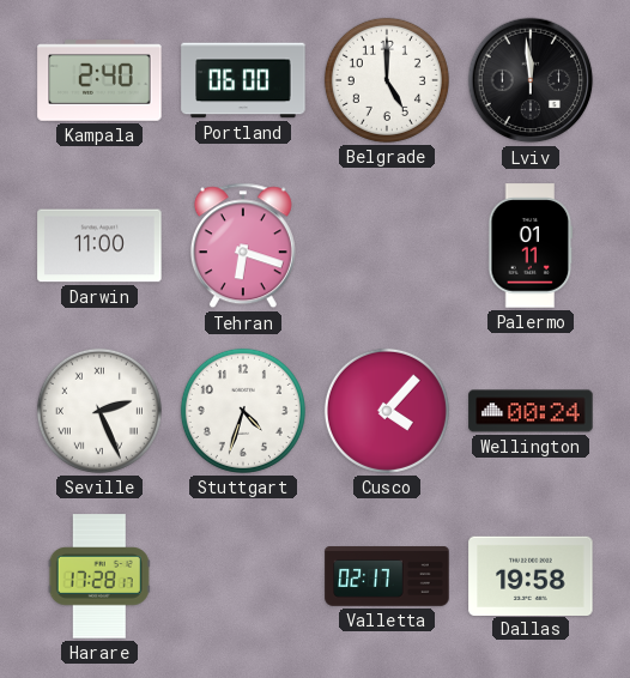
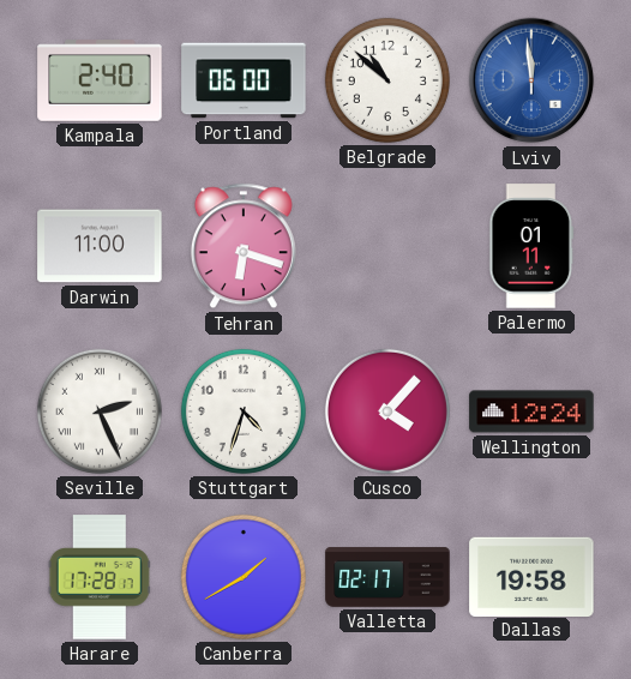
Belgrade: 5:00 -> 10:52 (387, 80)
Lviv dial: black -> blue (531, 80)
Wellington: 00:24 -> 12:24 (531, 411)
Canberra: none -> 1:40 (244, 577)
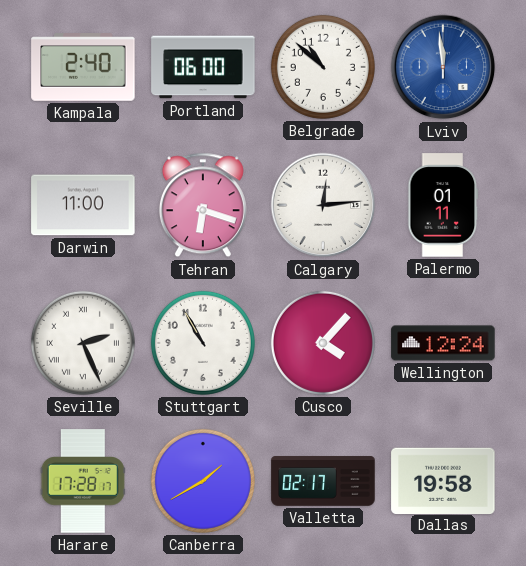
Calgary: none -> 12:14 (323, 205)
Stuttgart: 4:33 -> 10:55 (203, 343)
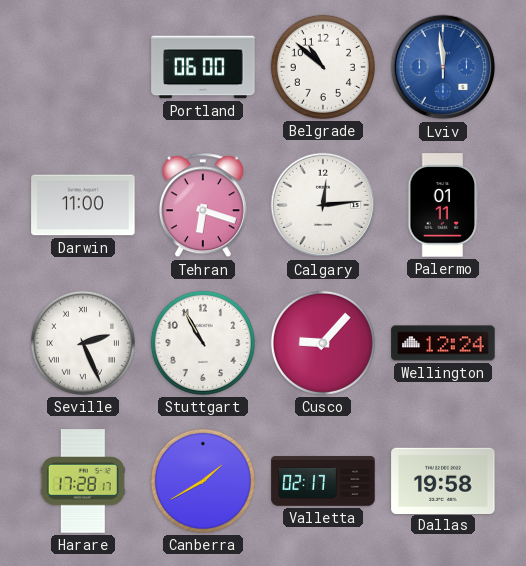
Kampala: 2:40 -> none (83, 67)
Cusco: 4:07 -> 9:07 (323, 343)
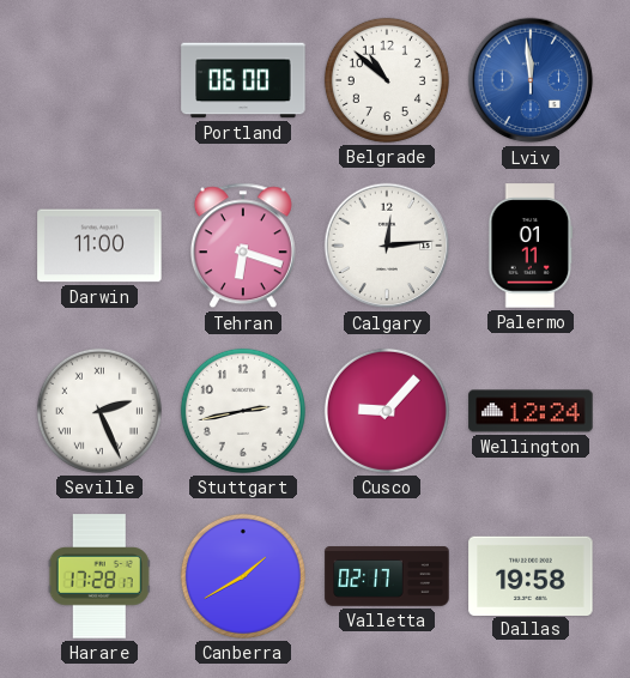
Stuttgart: 10:55 -> 2:43 (243, 411)
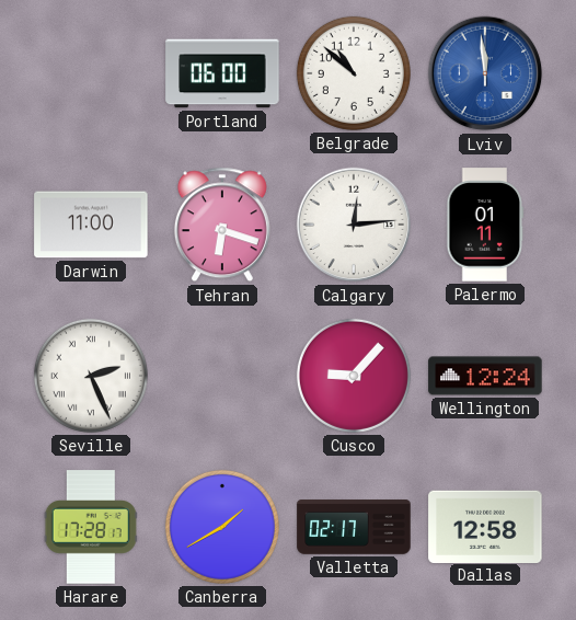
Stuttgart: 2:43 -> none (243, 411)
Dallas: 19:58 -> 12:58 (485, 526)
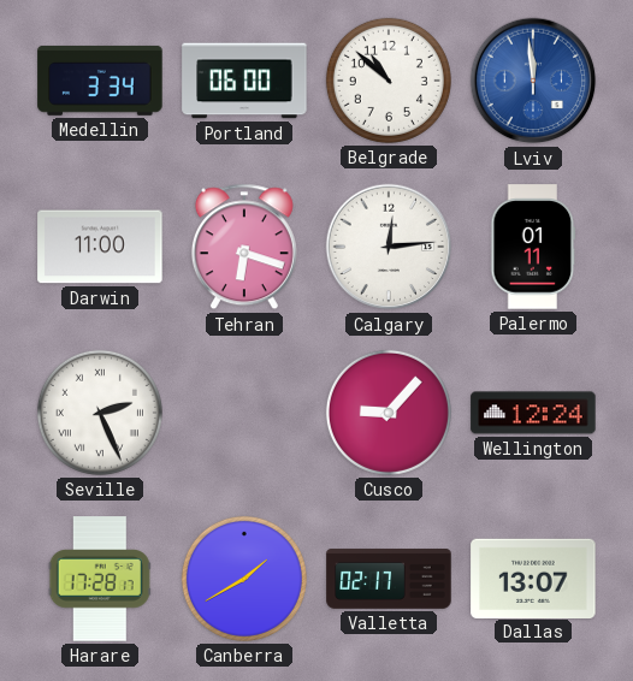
Medellin: none -> 3:34 (100, 81)
Dallas: 12:58 -> 13:07 (533, 578)
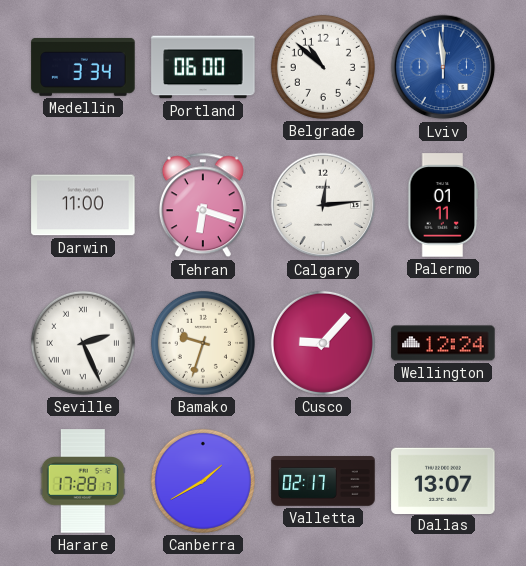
Bamako: none -> 9:33 (203, 343)
